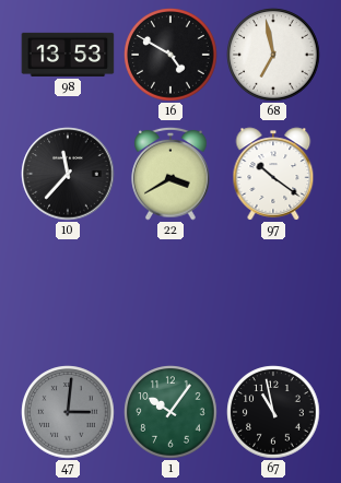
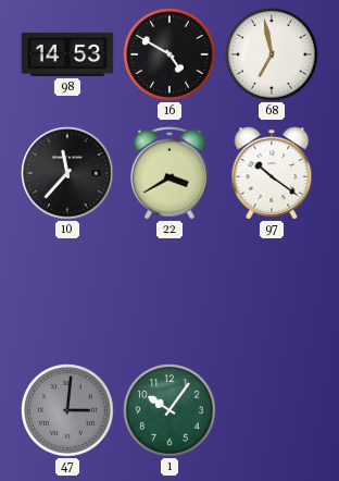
98: 13:53 -> 14:53 (67, 54)
67: 10:58 -> none (273, 412)
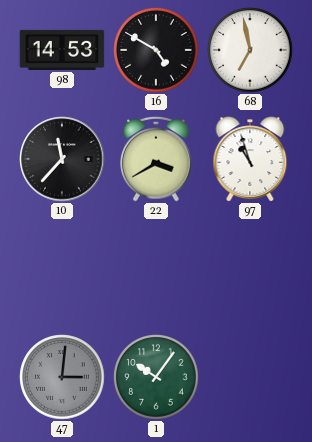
97: 10:21 -> 10:57 (250, 159)
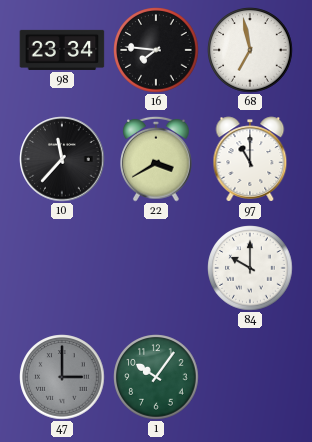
98: 14:53 -> 23:34 (62, 50)
16: 4:50 -> 7:46 (156, 50)
97: 10:57 -> 11:00 (250, 159)
84: none -> 10:00 (250, 268)
47: 3:01 -> 3:00 (62, 377)
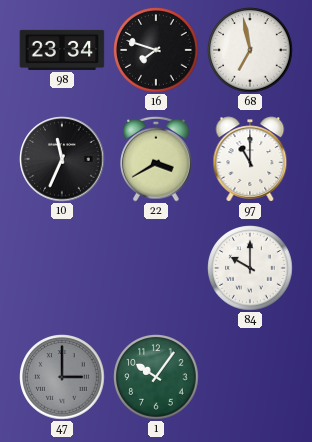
16: 7:46 -> 7:48 (156, 50)
10: 11:37 -> 11:34 (62, 159)
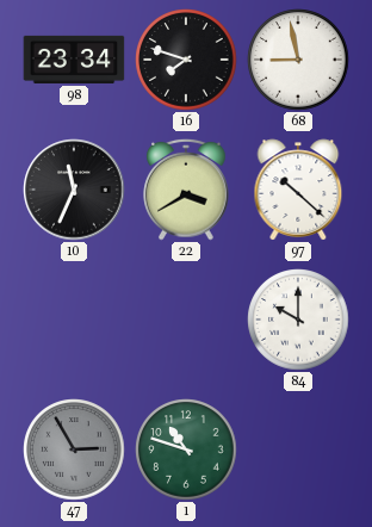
68: 6:58 -> 8:58 (298, 60)
97: 11:00 -> 10:22 (298, 190)
47: 3:00 -> 2:55 (74, 449)
1: 10:06 -> 10:48 (186, 449)
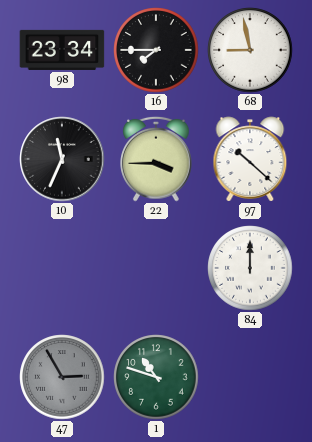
16: 7:48 -> 7:45 (156, 50)
22: 3:40 -> 3:45 (156, 159)
84: 10:00 -> 12:00 (250, 268)
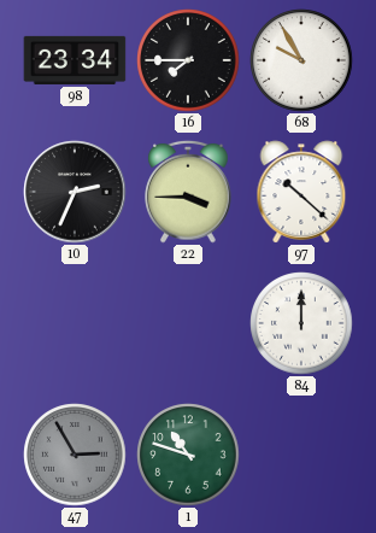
68: 8:58 -> 9:55 (301, 60)
10: 11:34 -> 2:34 (75, 192)
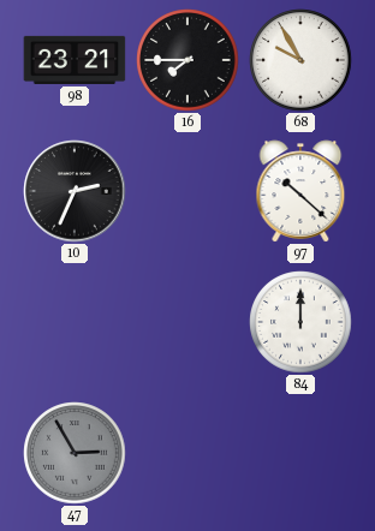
98: 23:34 -> 23:21 (75, 60)
22: 3:45 -> none (188, 192)
1: 10:48 -> none (188, 455)
